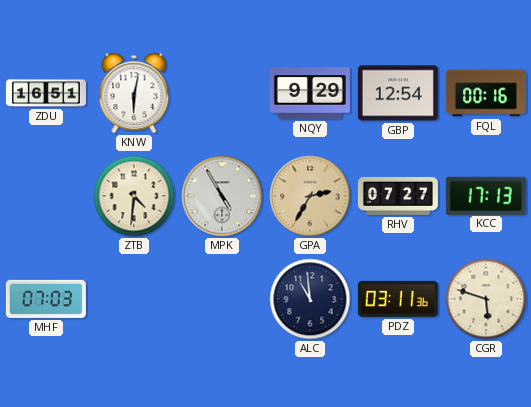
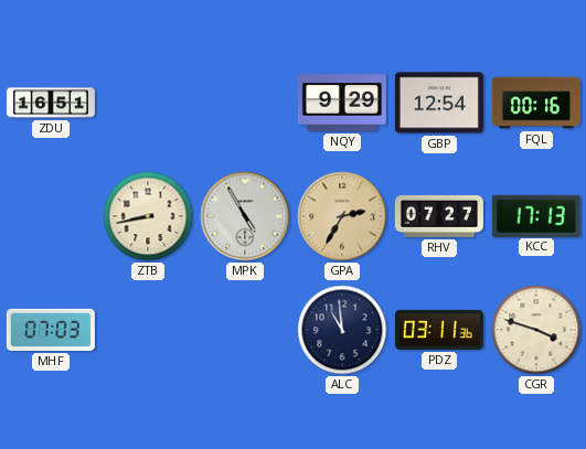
KNW: 6:02 -> none (134, 93)
ZTB: 4:31 -> 8:43 (148, 216)
CGR: 5:48 -> 3:48 (536, 330)
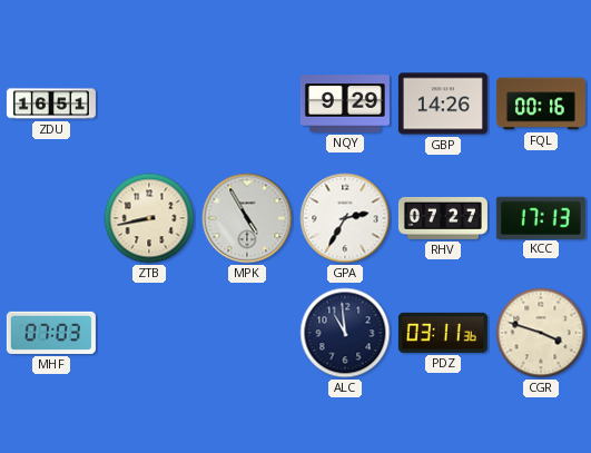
GBP: 12:54 -> 14:26 (443, 104)
GPA dial: champagne -> white (345, 218)
